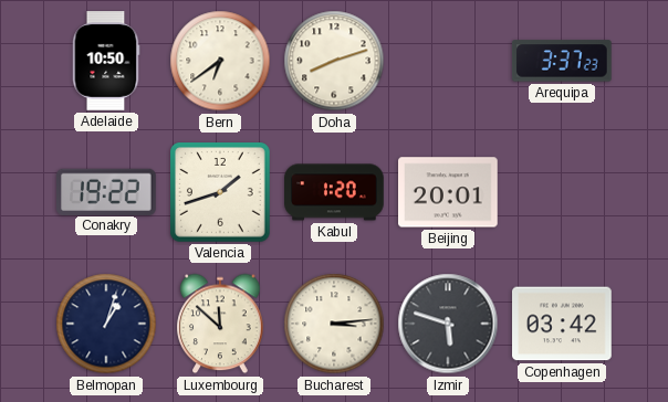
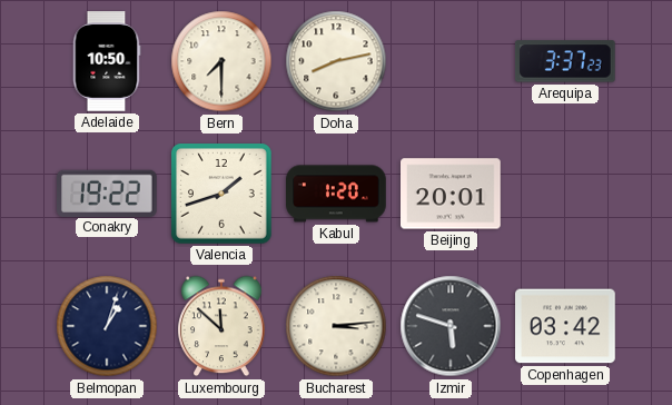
Bern: 6:39 -> 7:30 (221, 61)
Doha: 8:12 -> 8:13 (336, 61)
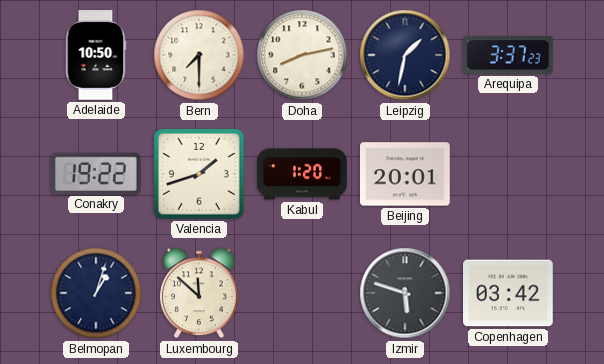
Leipzig: none -> 1:32 (405, 55)
Bucharest: 3:14 -> none (336, 326)
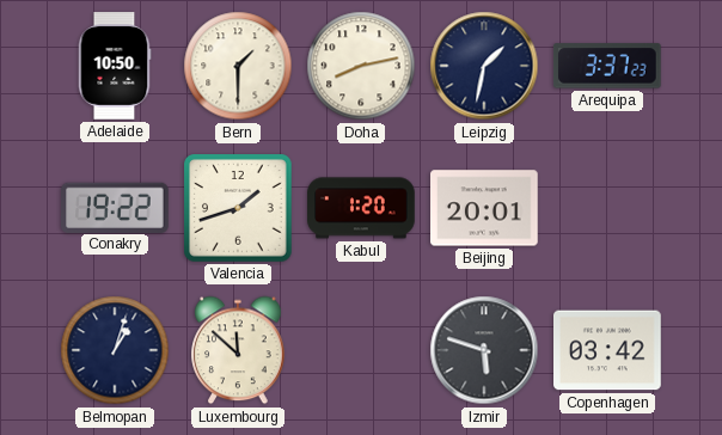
Bern: 7:30 -> 1:30 (238, 66)
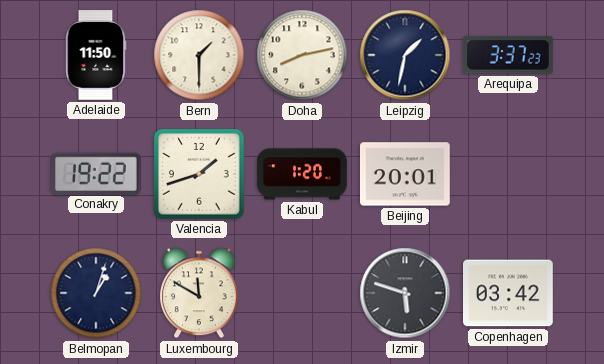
Adelaide: 10:50 -> 11:50 (96, 55)
Luxembourg: 11:52 -> 11:50 (199, 293)
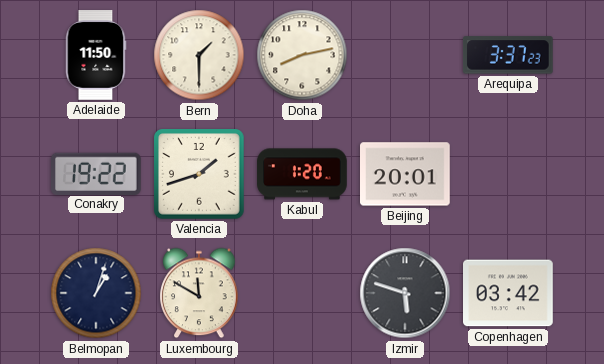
Leipzig: 1:32 -> none (405, 55)
